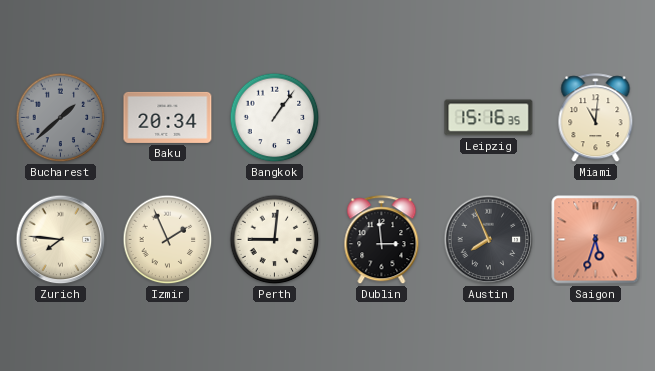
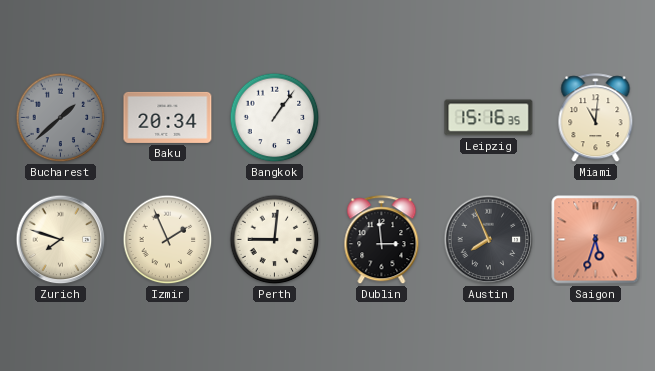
Zurich: 7:46 -> 7:48 (61, 240)
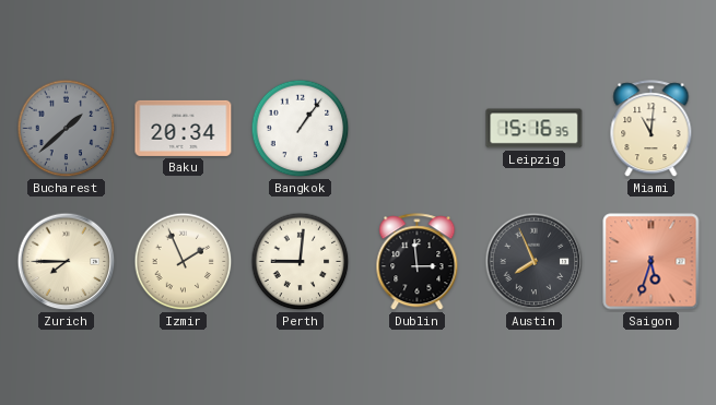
Zurich: 7:48 -> 7:45 (67, 262)
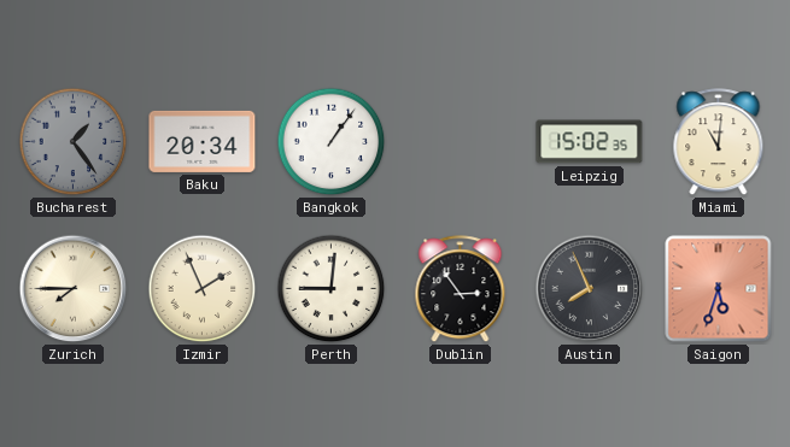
Bucharest: 1:38 -> 1:24 (74, 142)
Leipzig: 15:16 -> 15:02 (590, 142)
Dublin: 2:59 -> 2:54 (461, 289)
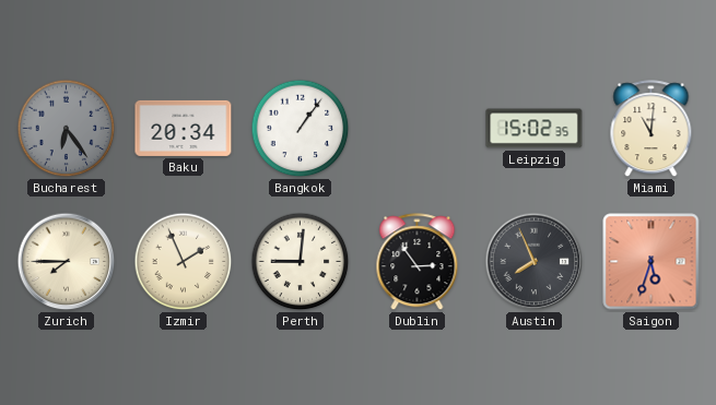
Bucharest: 1:24 -> 6:24 (67, 129)
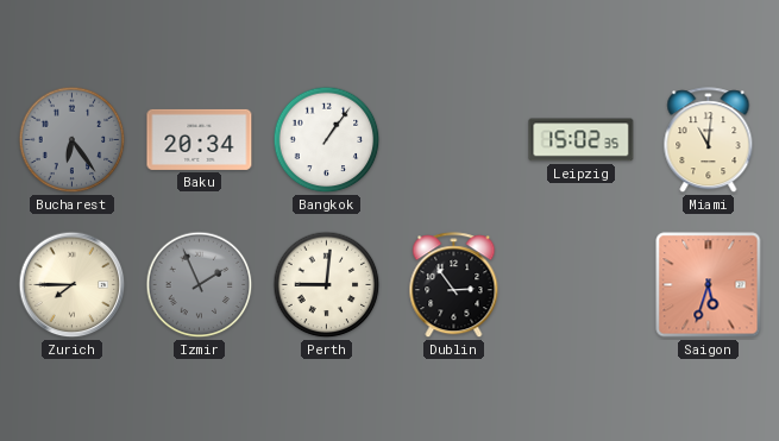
Izmir dial: cream -> grey (200, 285)
Austin: 7:56 -> none (535, 262)
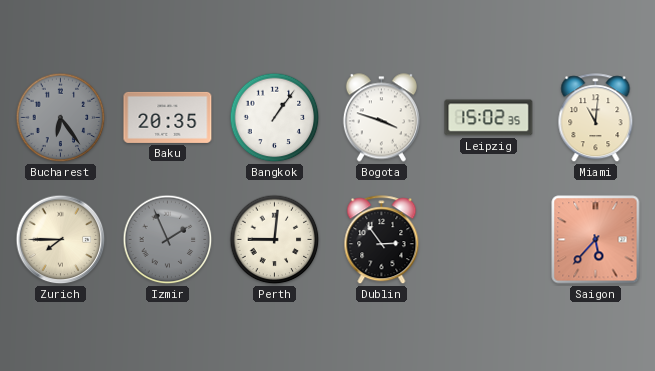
Baku: 20:34 -> 20:35 (168, 117)
Bogota: none -> 3:48 (381, 118)
Saigon: 5:33 -> 5:37 (596, 240)
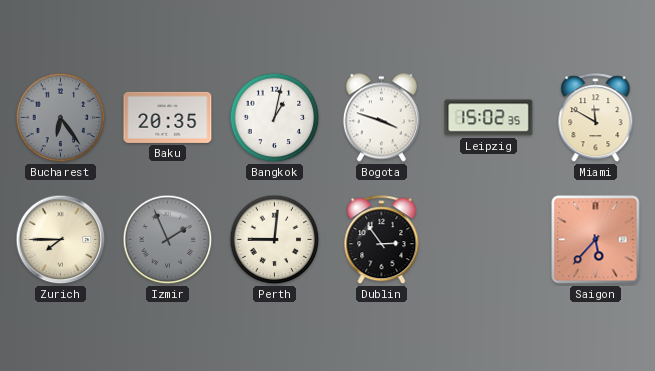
Bangkok: 1:06 -> 1:02 (275, 118)
Miami: 11:01 -> 11:50 (596, 118)
